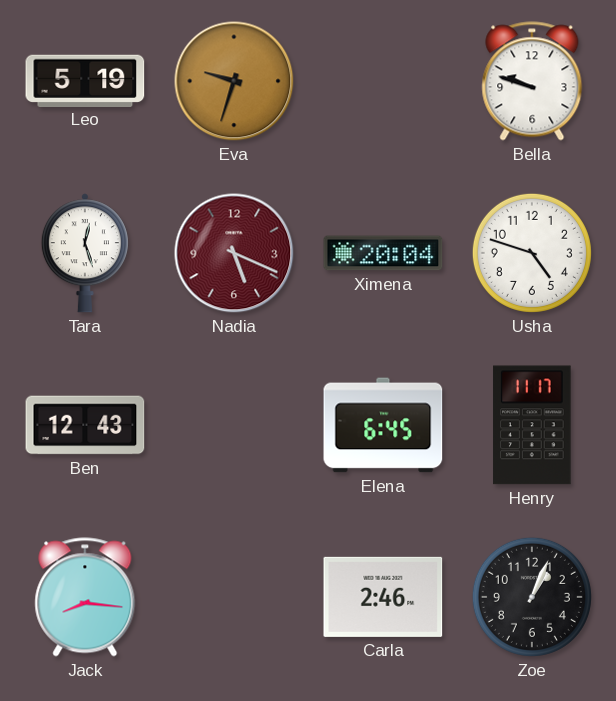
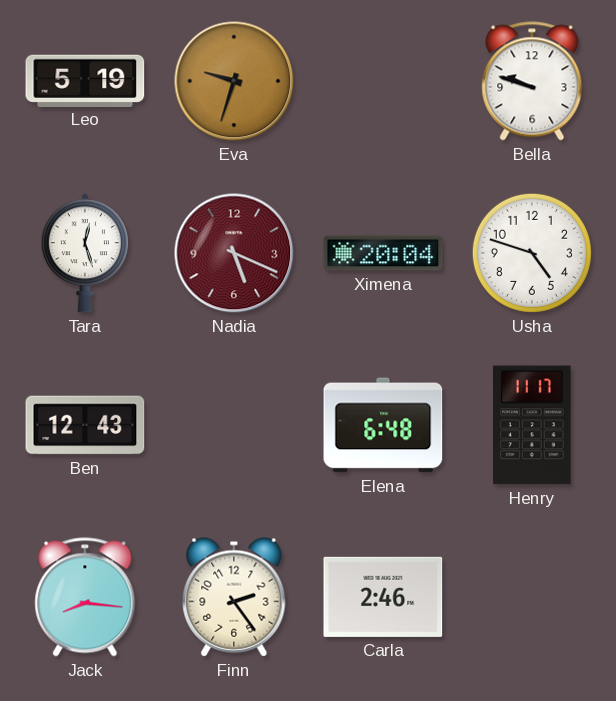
Elena: 6:45 -> 6:48 (383, 425)
Finn: none -> 2:24 (234, 597)
Zoe: 1:04 -> none (532, 597)
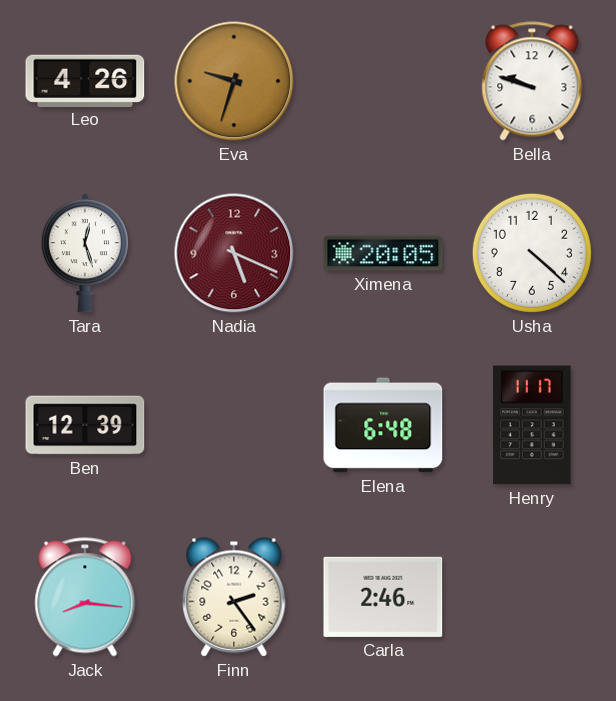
Leo: 5:19 -> 4:26 (85, 80)
Ximena: 20:04 -> 20:05 (383, 253)
Usha: 4:48 -> 4:22 (532, 253)
Ben: 12:43 -> 12:39 (85, 425)
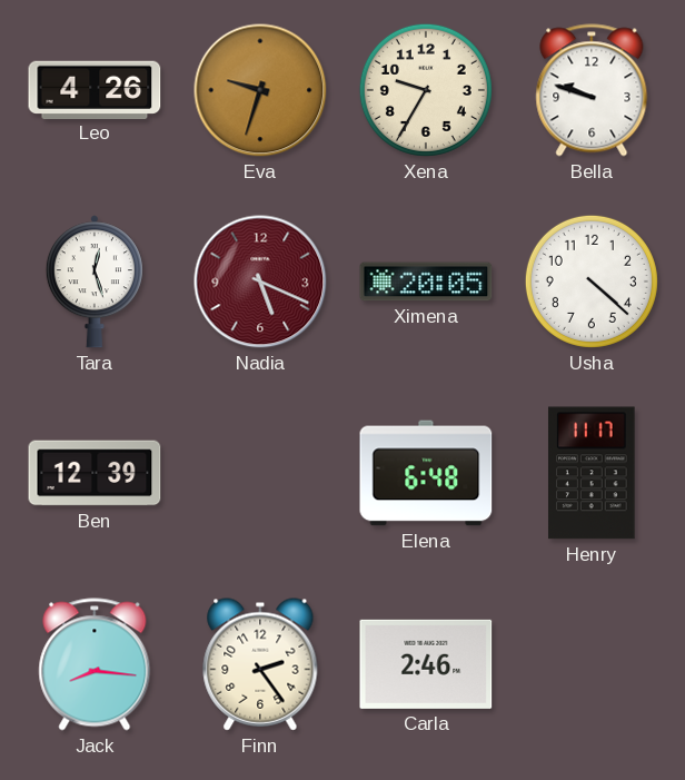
Xena: none -> 9:35 (426, 90)
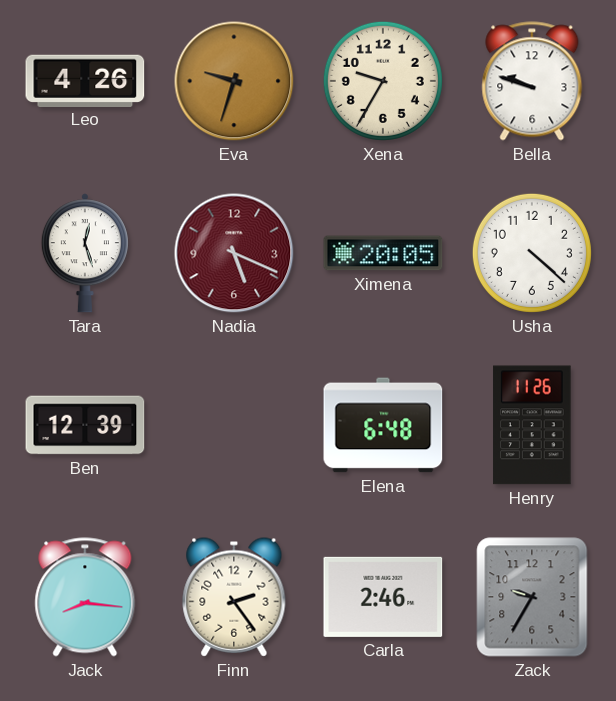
Henry: 11:17 -> 11:26 (532, 425)
Zack: none -> 9:35 (532, 597)
